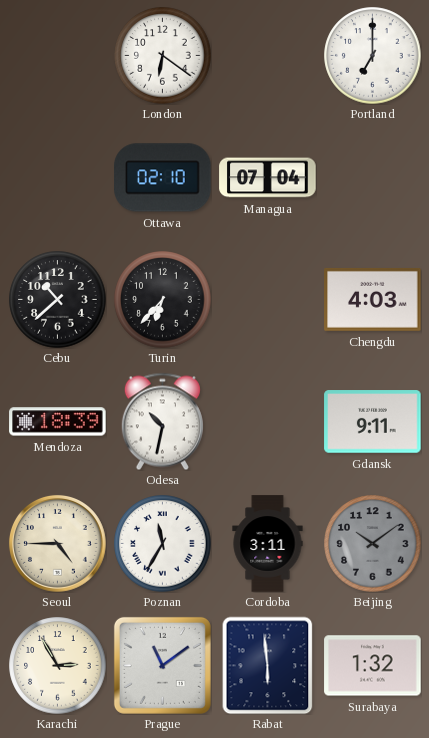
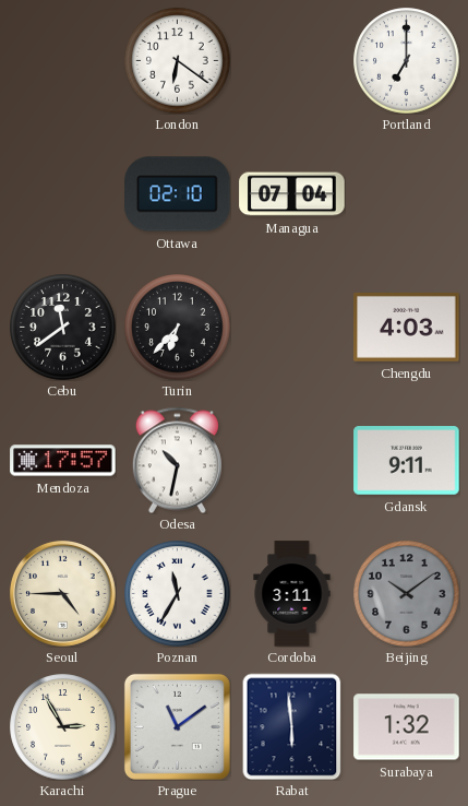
Cebu: 10:38 -> 11:39 (63, 328)
Mendoza: 18:39 -> 17:57 (63, 461)
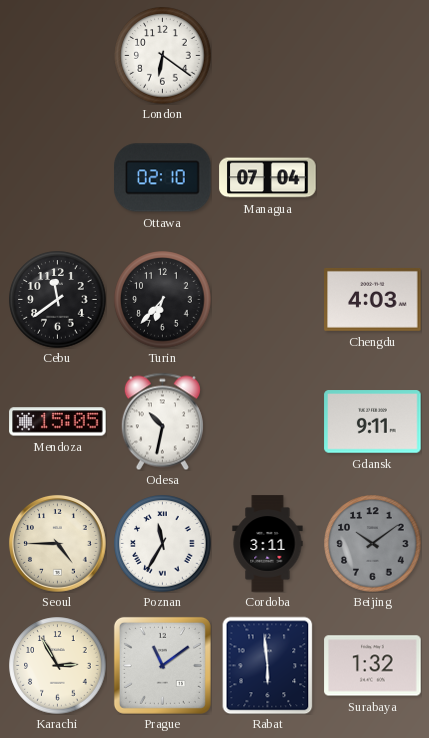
Portland: 7:00 -> none (407, 61)
Mendoza: 17:57 -> 15:05 (58, 422)
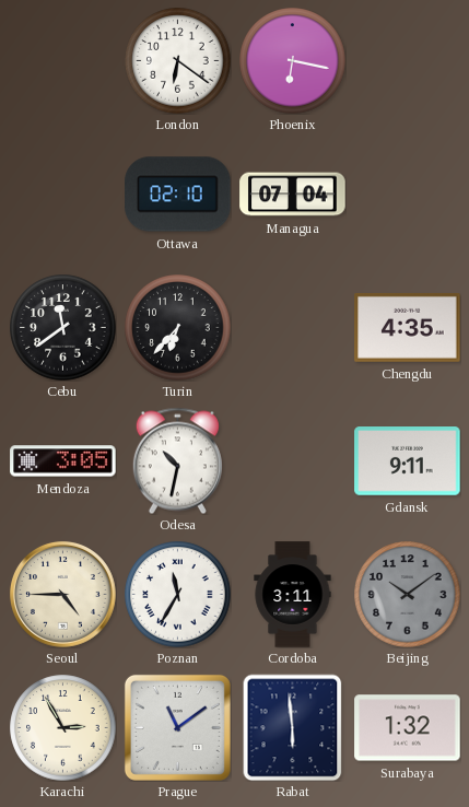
Phoenix: none -> 6:17 (293, 61)
Chengdu: 4:03 -> 4:35 (408, 327)
Mendoza: 15:05 -> 3:05 (63, 461)
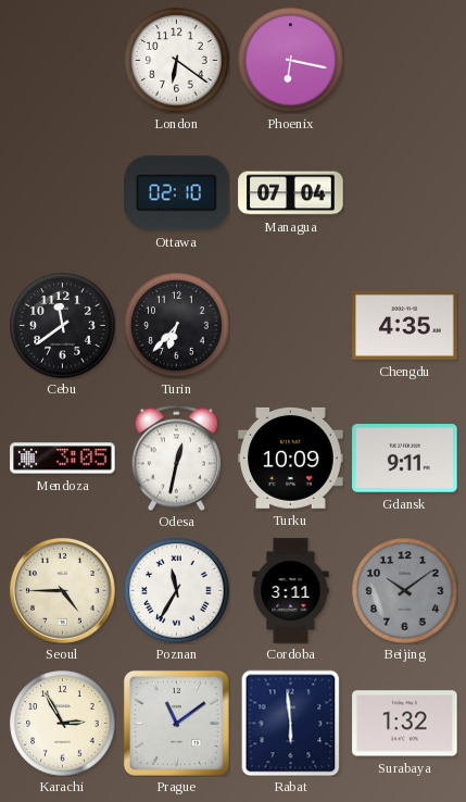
Odesa: 10:32 -> 12:32 (176, 458)
Turku: none -> 10:09 (291, 458)
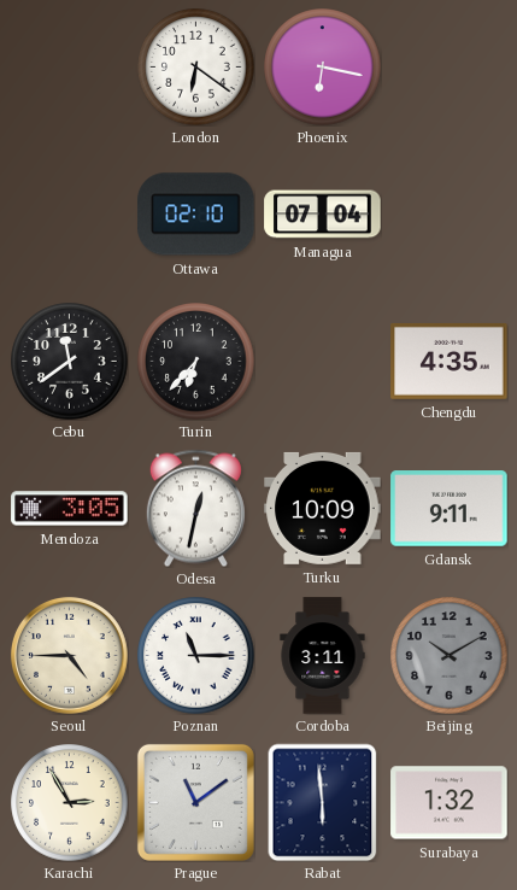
Poznan: 11:35 -> 11:15 (196, 656)
Beijing: 10:09 -> 10:10 (450, 656)
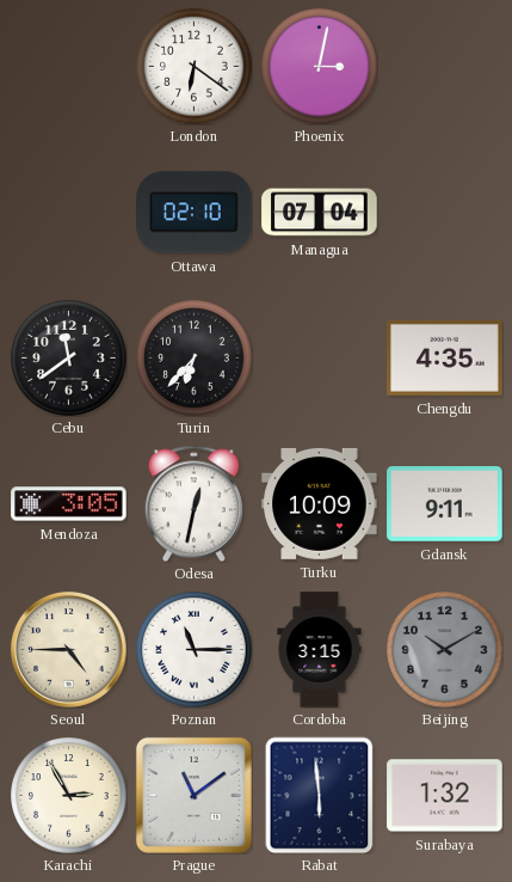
Phoenix: 6:17 -> 3:02 (320, 67)
Cordoba: 3:11 -> 3:15 (320, 650)
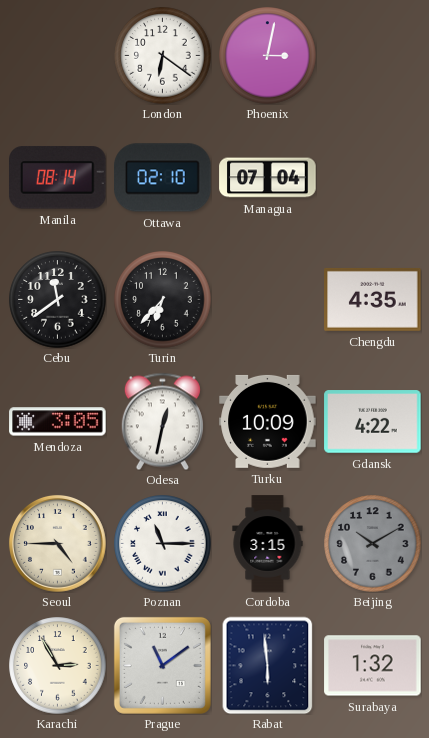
Manila: none -> 08:14 (58, 178)
Gdansk: 9:11 -> 4:22 (373, 422)
